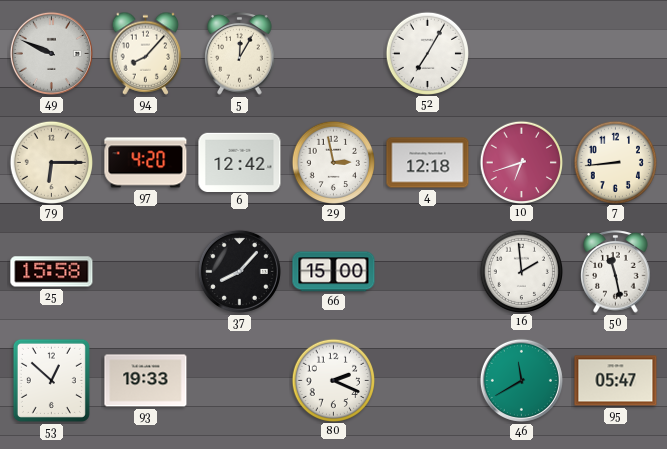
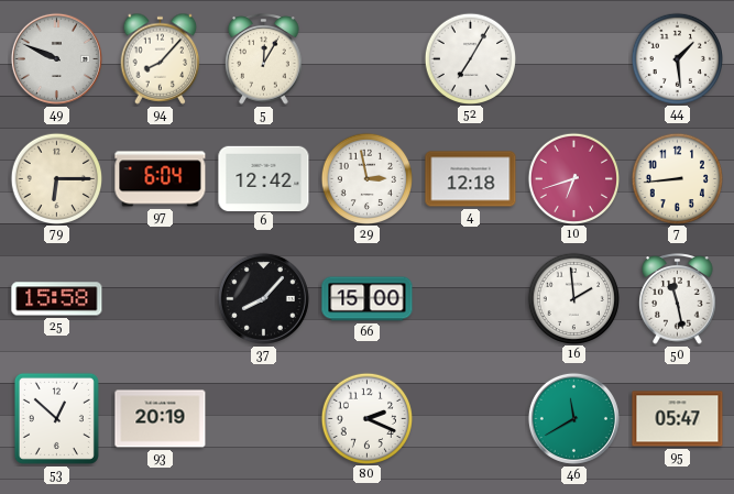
44: none -> 1:29 (677, 58)
97: 4:20 -> 6:04 (161, 179)
93: 19:33 -> 20:19 (161, 419)
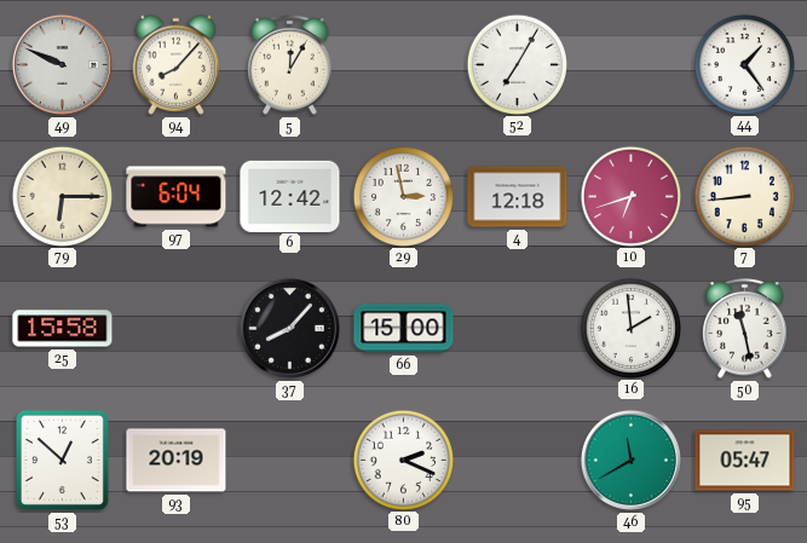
44: 1:29 -> 1:24 (744, 64)
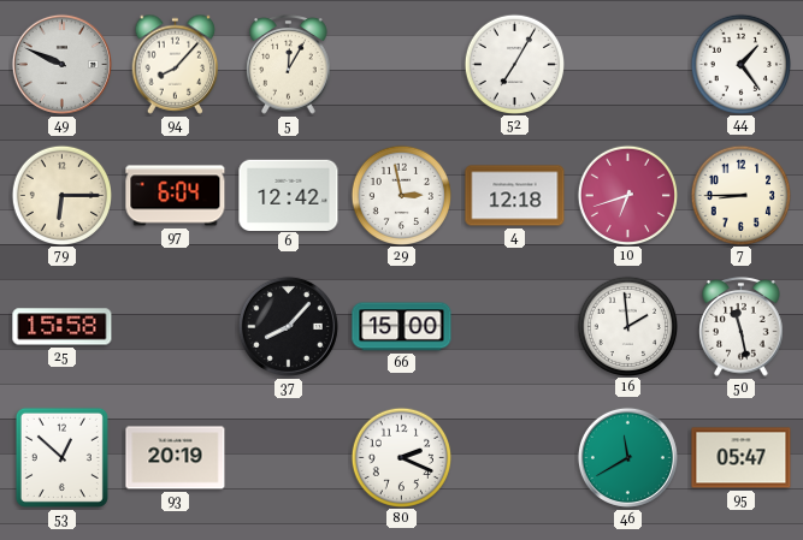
7: 8:44 -> 8:45 (740, 195)
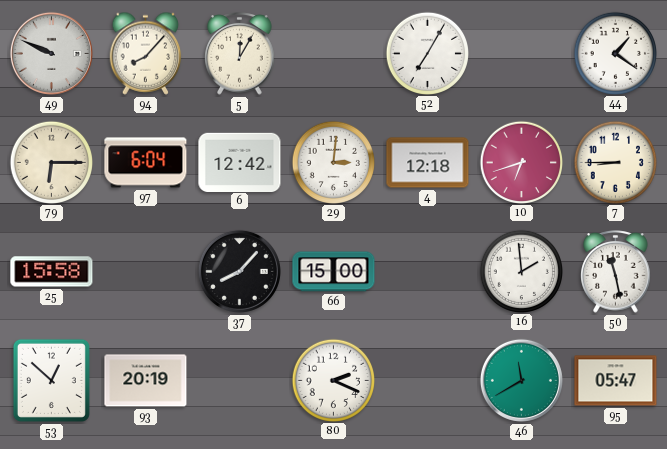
44: 1:24 -> 1:21 (615, 53)
29: 2:58 -> 3:01 (333, 162)
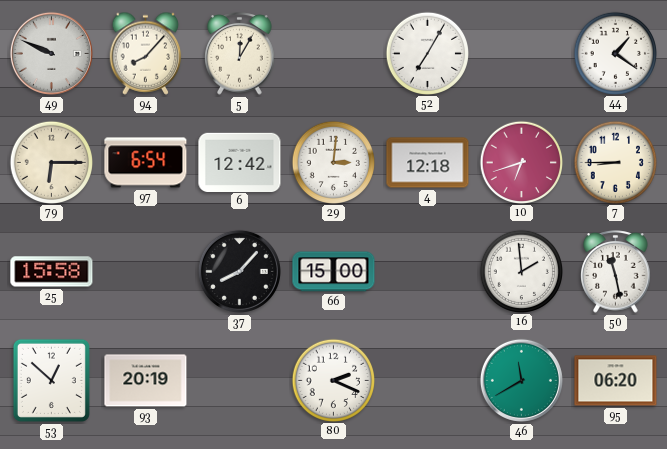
97: 6:04 -> 6:54 (146, 163)
95: 05:47 -> 06:20 (616, 381)
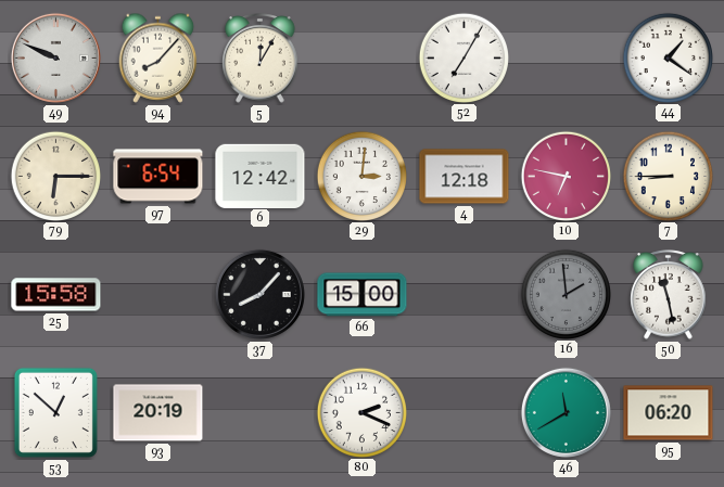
10: 6:42 -> 6:47 (566, 176)
16 dial: white -> grey (566, 294)
